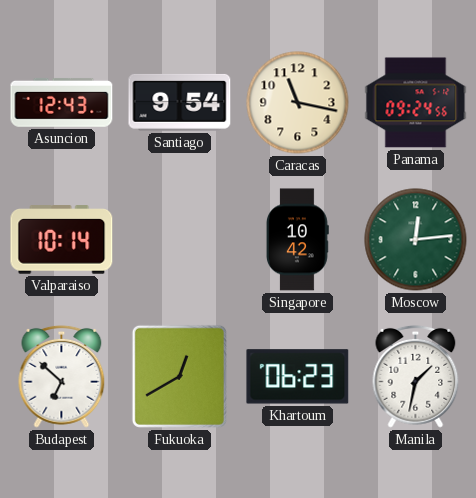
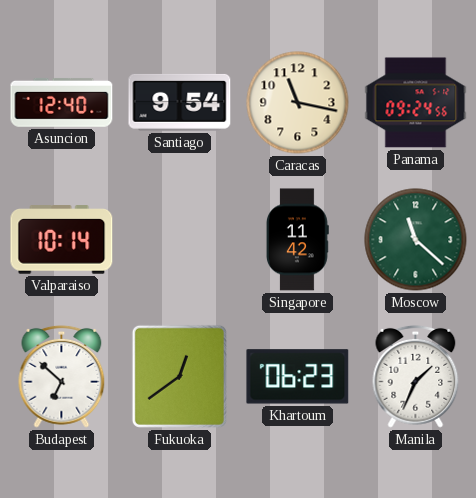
Asuncion: 12:43 -> 12:40 (62, 102)
Singapore: 10:42 -> 11:42 (297, 240)
Moscow: 12:14 -> 11:22 (416, 240)
Fukuoka: 12:40 -> 12:39 (179, 376)
Manila: 1:32 -> 1:34 (416, 376)
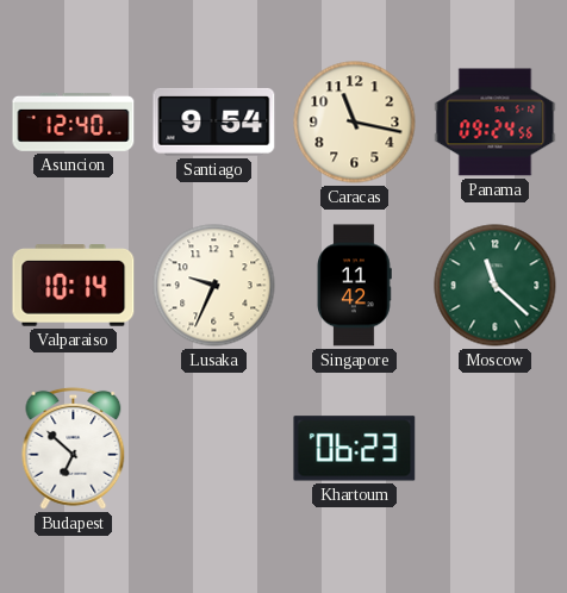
Lusaka: none -> 9:34 (214, 286)
Fukuoka: 12:39 -> none (179, 376)
Manila: 1:34 -> none (416, 376)
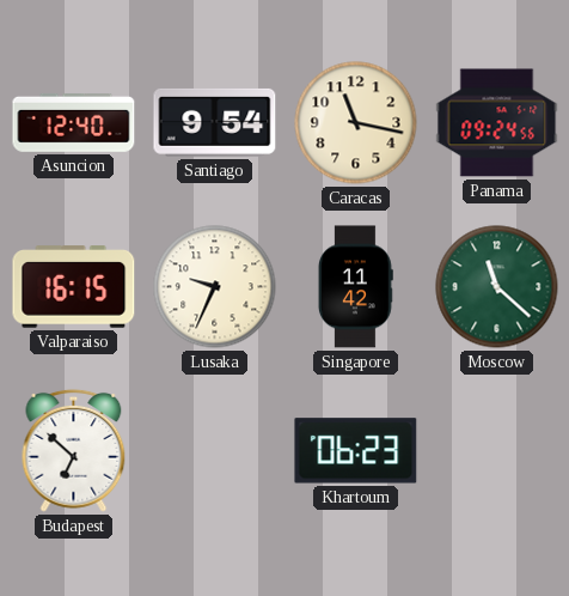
Valparaiso: 10:14 -> 16:15 (74, 287)
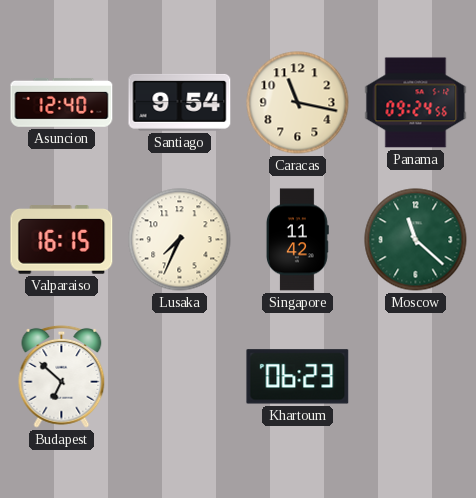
Lusaka: 9:34 -> 7:34 (180, 240)
